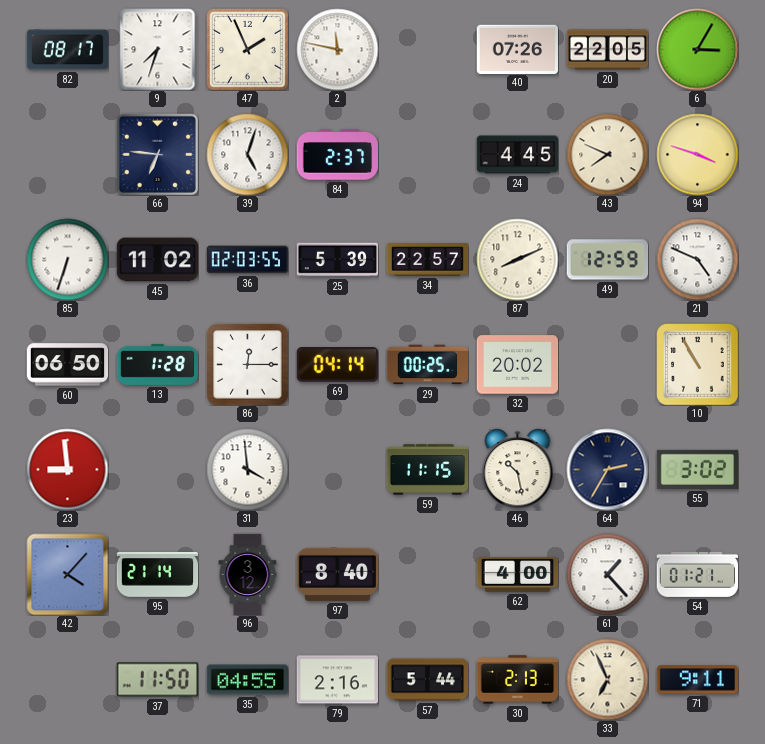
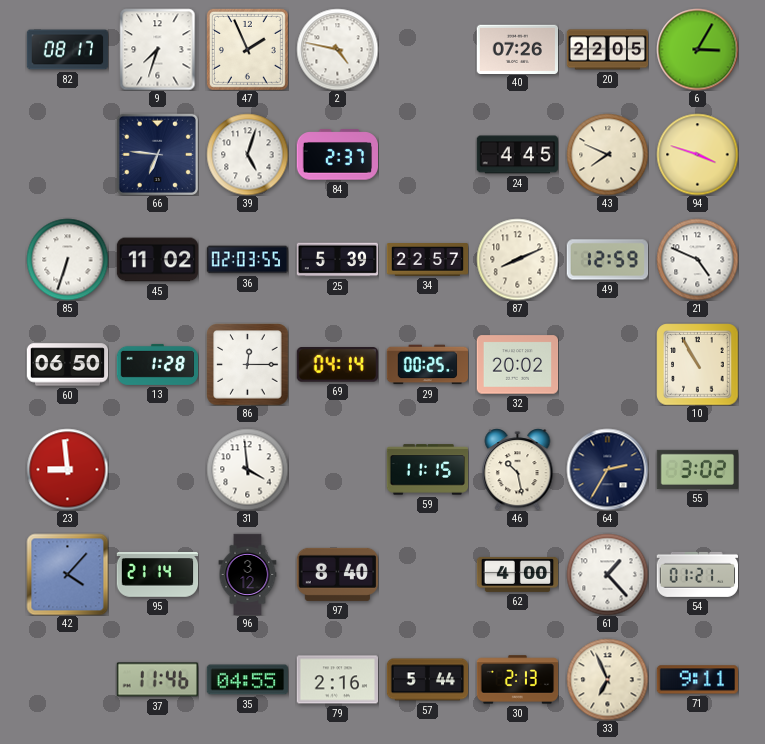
2: 11:47 -> 4:47 (337, 49)
37: 11:50 -> 11:46 (157, 680)
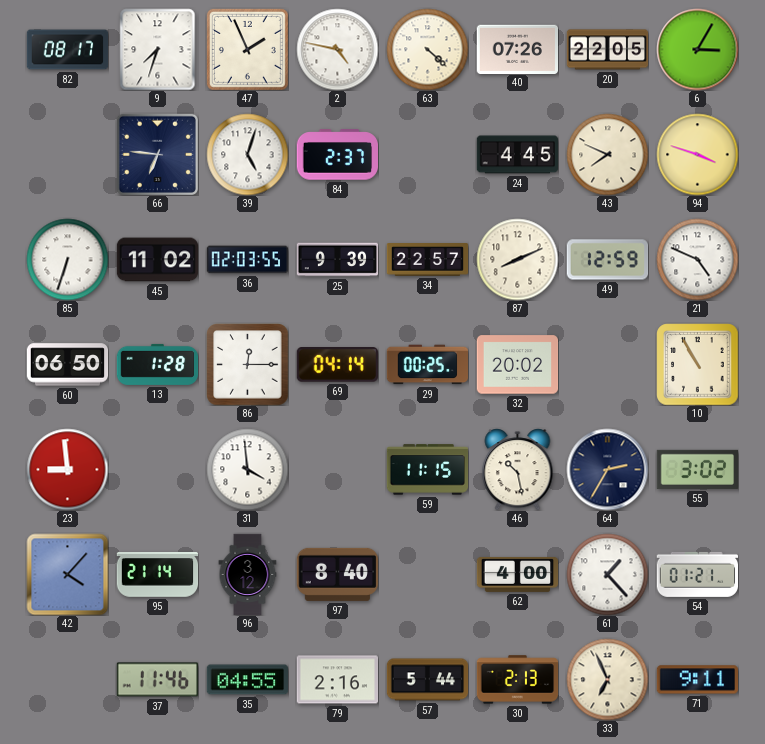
63: none -> 4:22 (427, 49)
25: 5:39 -> 9:39 (337, 260)
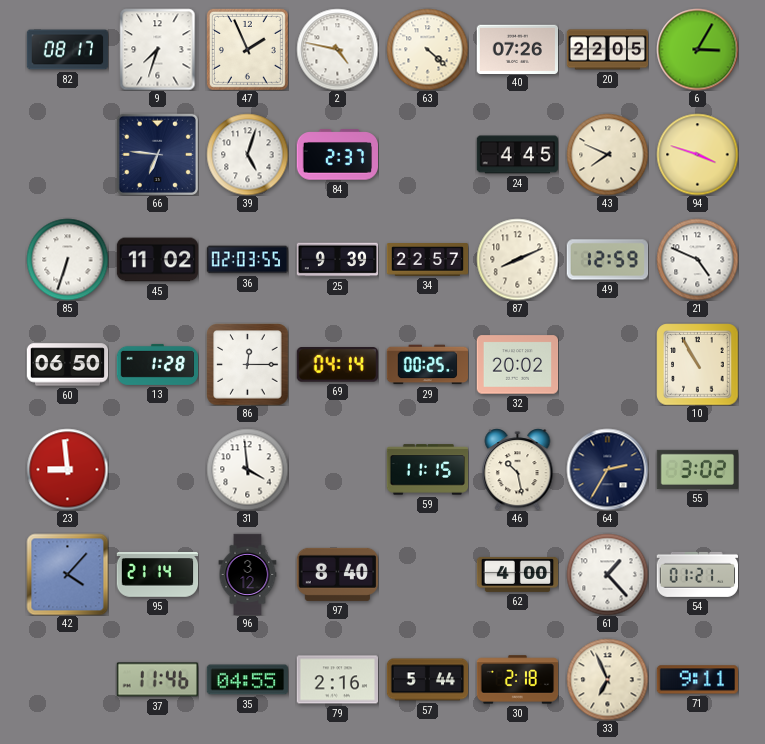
30: 2:13 -> 2:18 (517, 680)
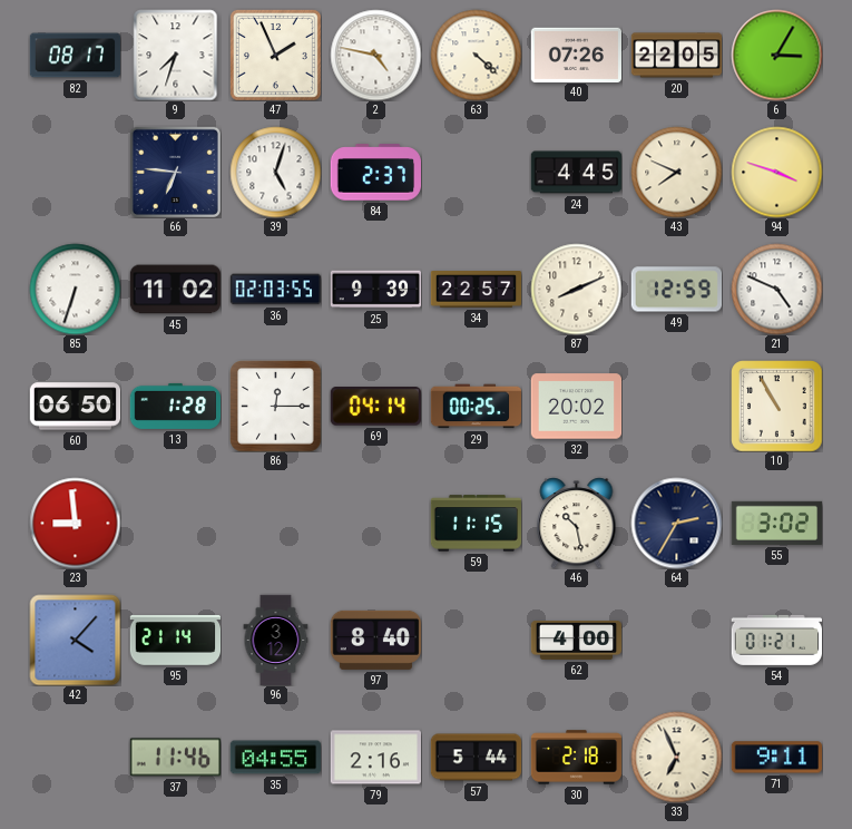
31: 3:59 -> none (247, 469)
61: 1:23 -> none (607, 574)
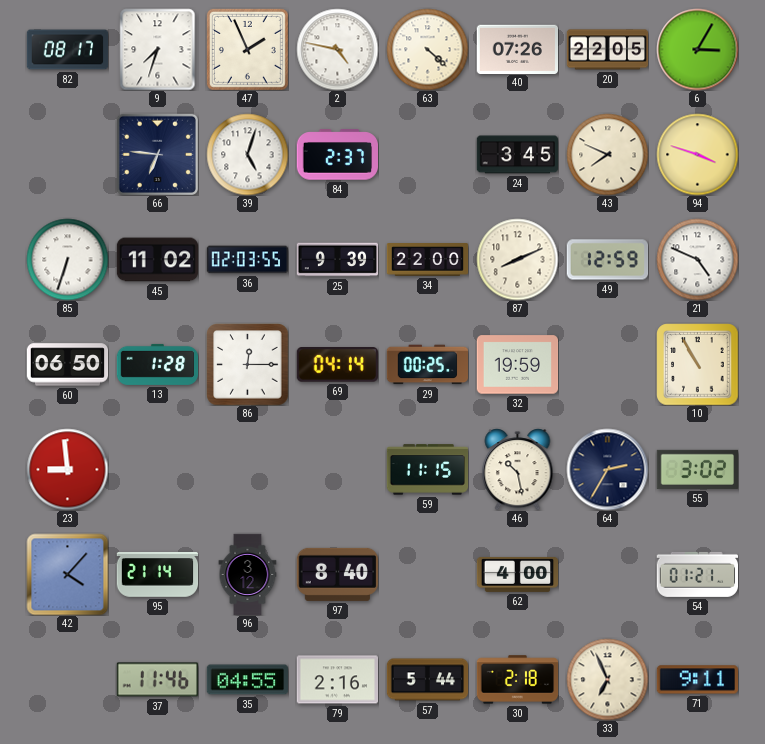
24: 4:45 -> 3:45 (517, 155)
34: 22:57 -> 22:00 (427, 260)
32: 20:02 -> 19:59 (517, 365)
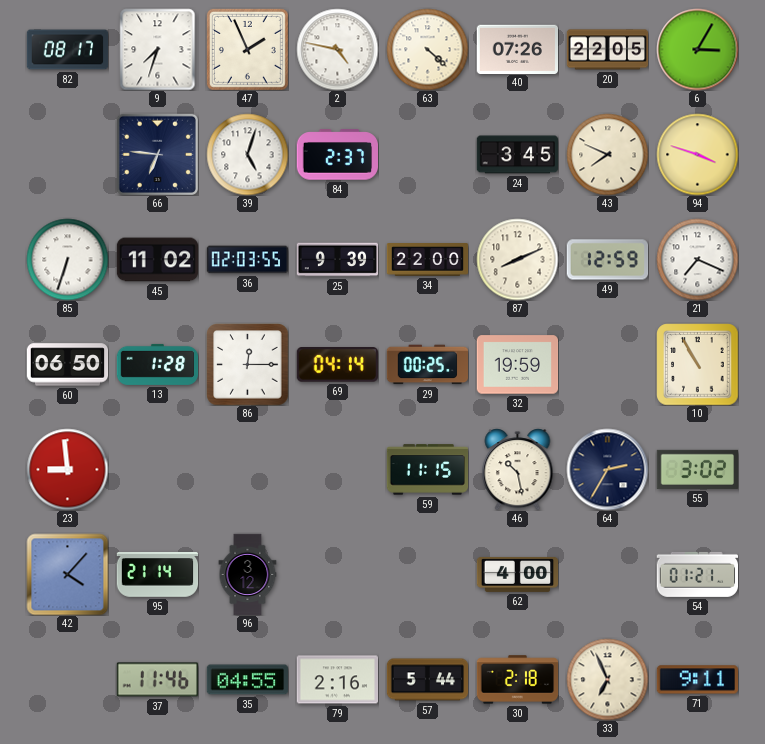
21: 4:49 -> 7:19 (697, 259)
97: 8:40 -> none (337, 574)
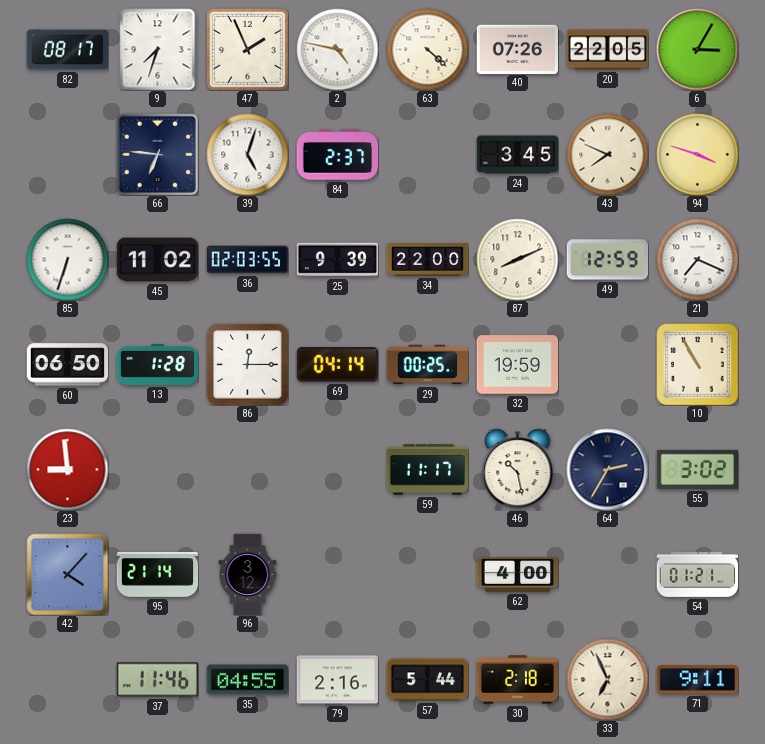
59: 11:15 -> 11:17 (427, 470)
